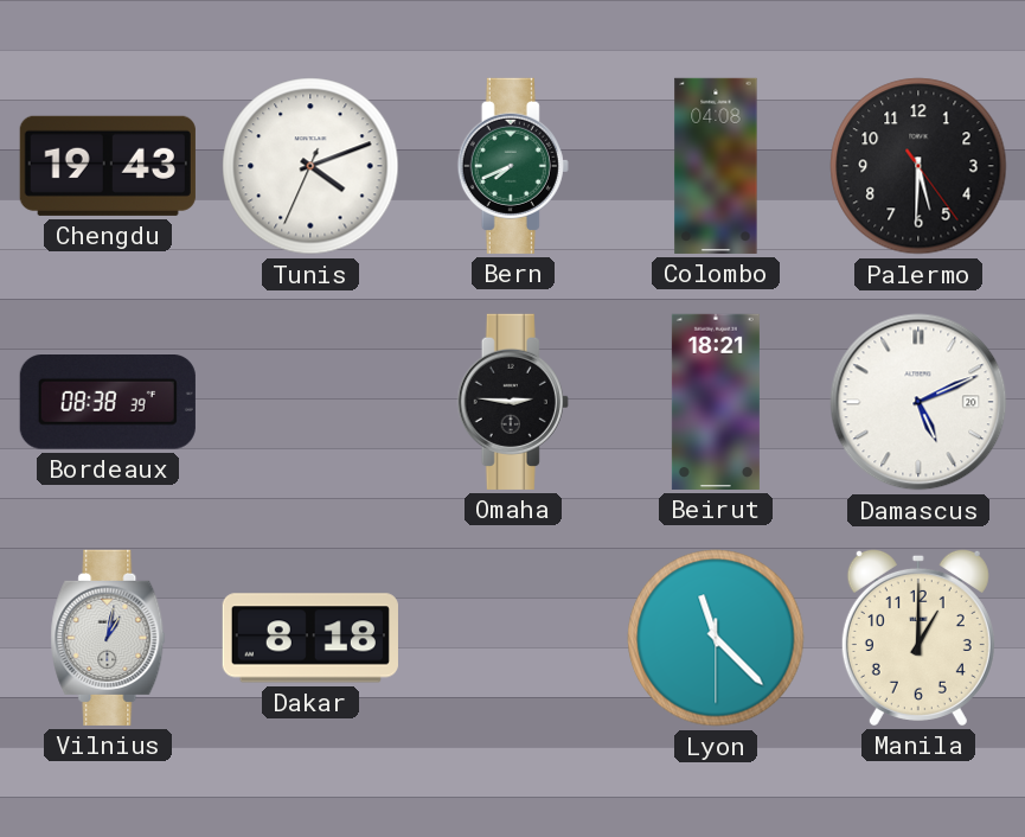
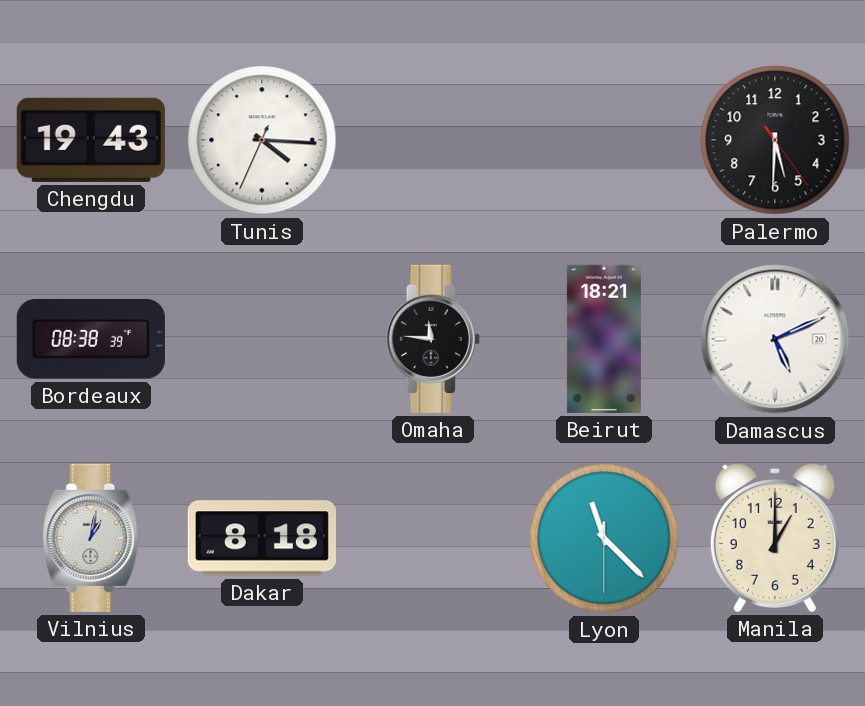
Tunis: 4:11 -> 4:15 (262, 140)
Bern: 7:41 -> none (513, 166)
Colombo: 04:08 -> none (716, 166)
Omaha: 2:46 -> 11:46 (433, 339)
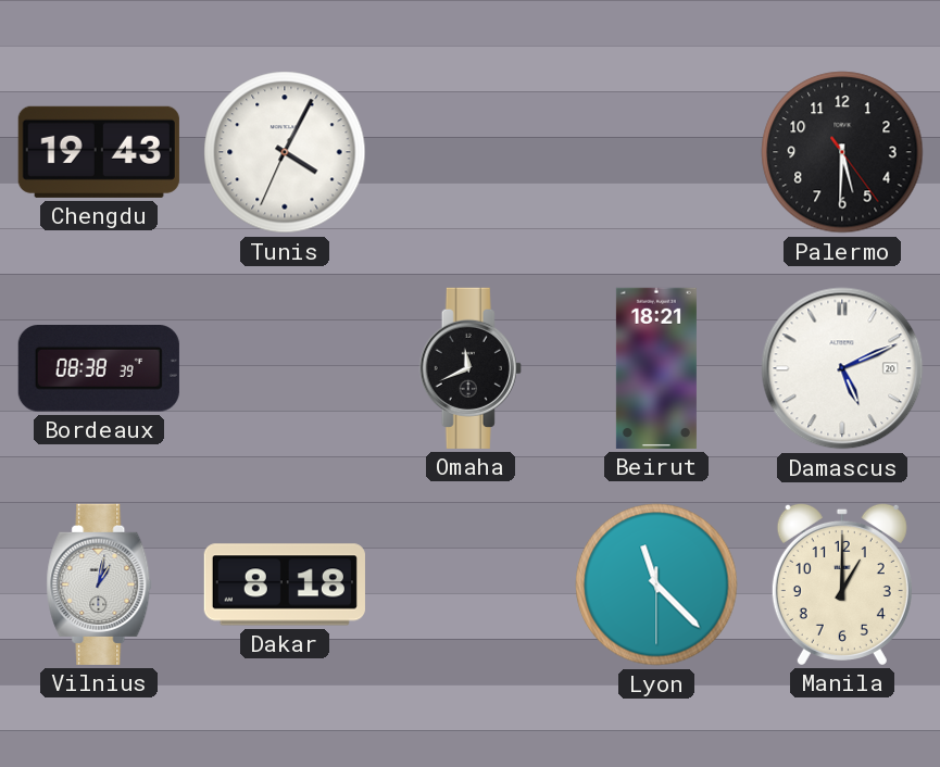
Tunis: 4:15 -> 4:04 (285, 152)
Omaha: 11:46 -> 11:41 (471, 368)
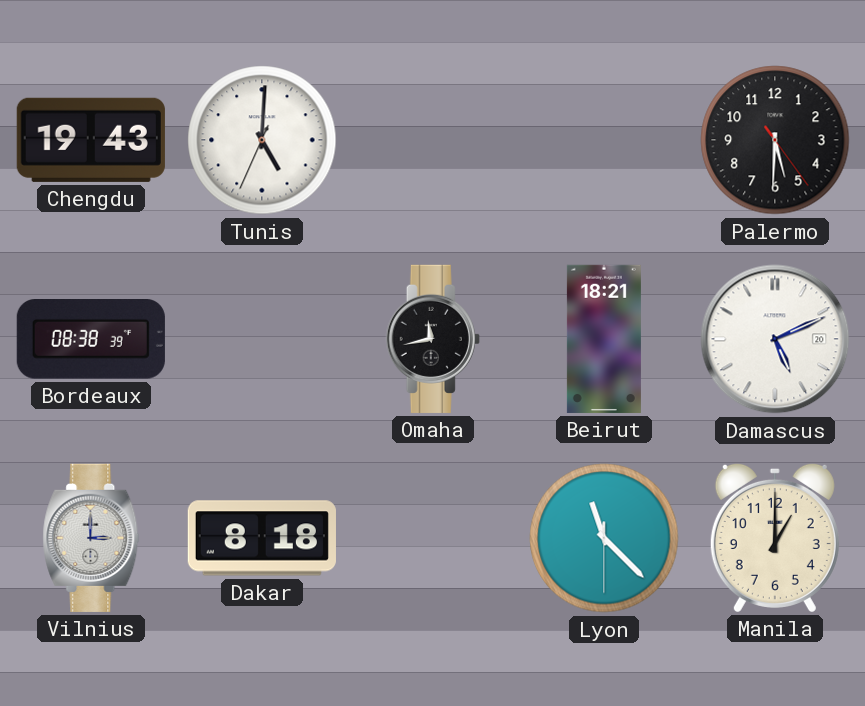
Tunis: 4:04 -> 5:00 (262, 140)
Omaha: 11:41 -> 11:43 (433, 339)
Vilnius: 1:02 -> 3:00 (91, 538)
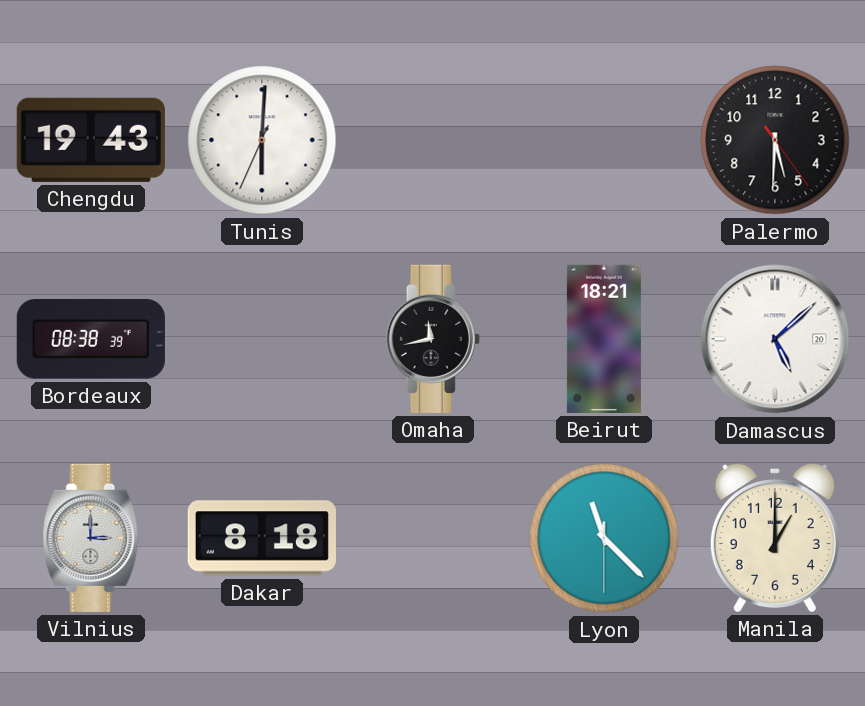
Tunis: 5:00 -> 6:00 (262, 140)
Damascus: 5:11 -> 5:08 (775, 339)
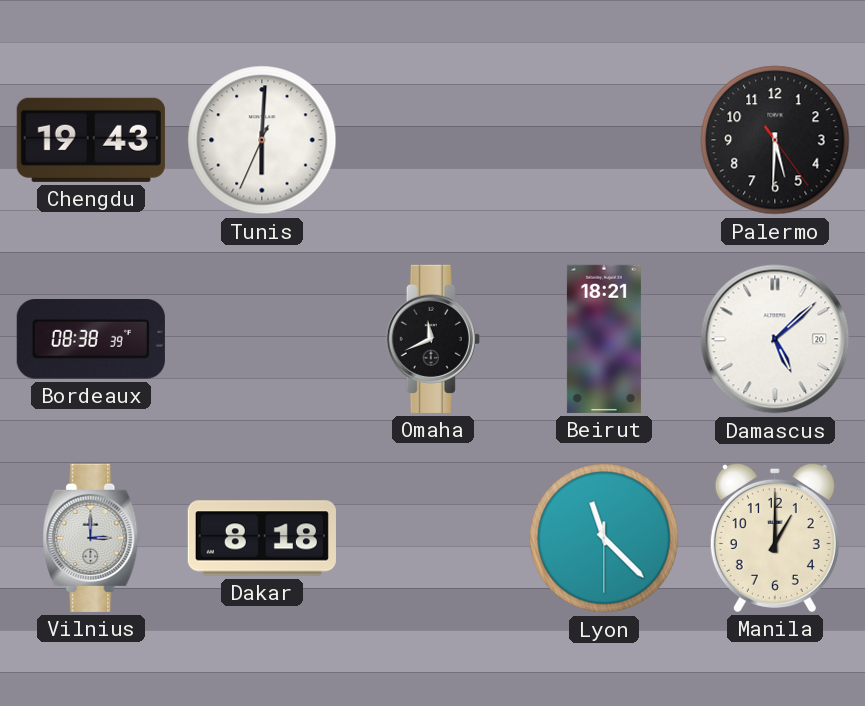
Omaha: 11:43 -> 11:41 (433, 339)
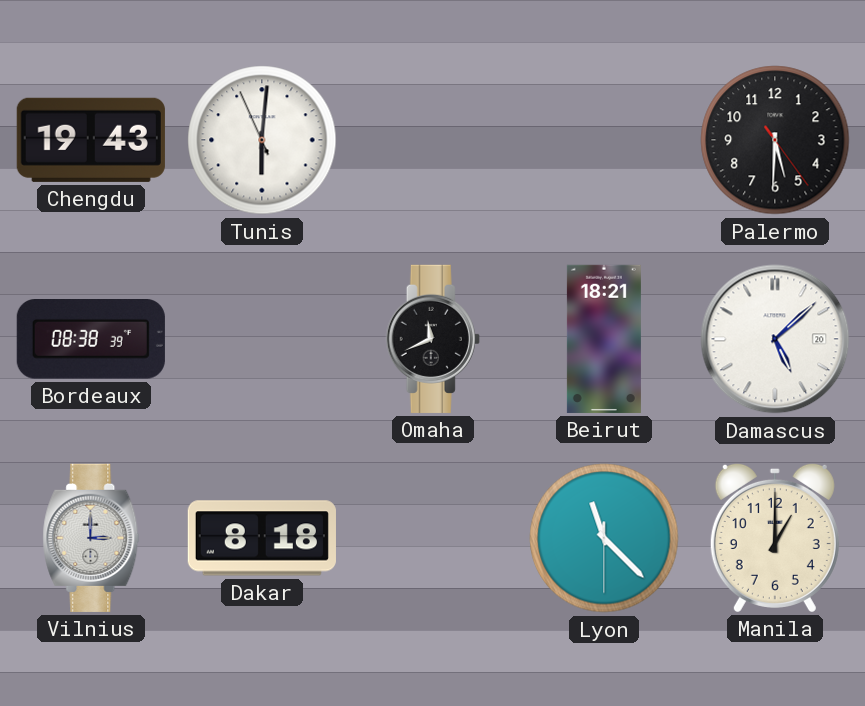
Tunis: 6:00:34 -> 6:00:56 (262, 140)
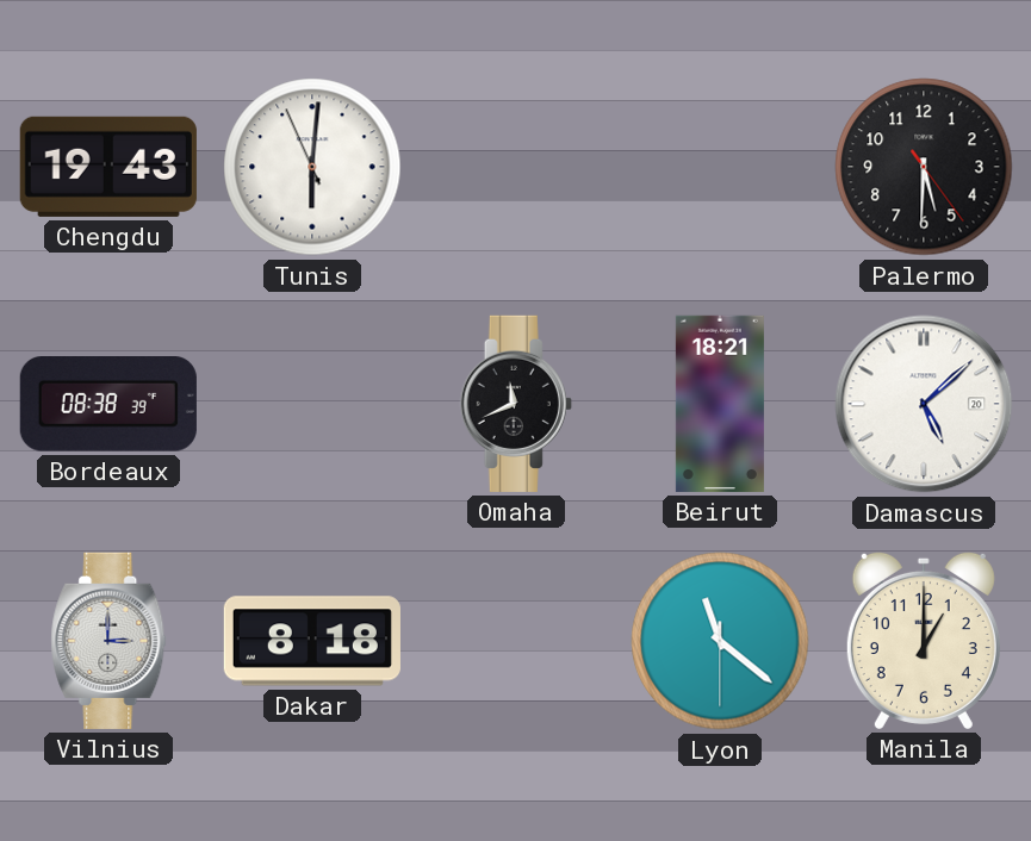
Lyon: 11:22 -> 11:21 (720, 641)
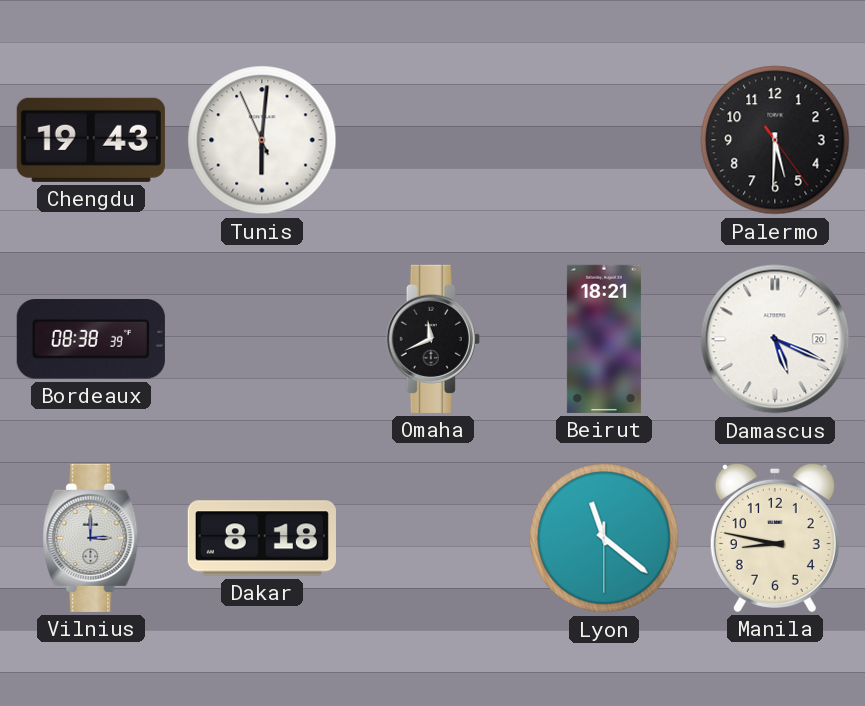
Damascus: 5:08 -> 5:19 (775, 339)
Manila: 1:00 -> 8:47 (775, 537)
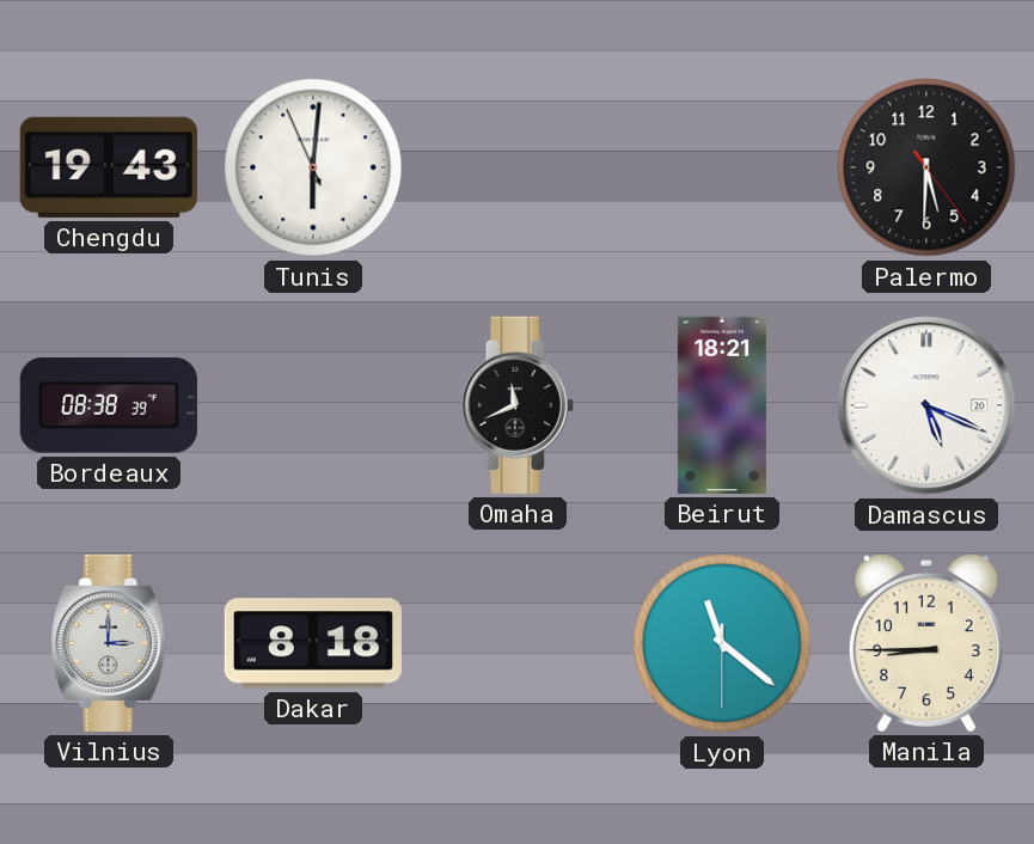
Manila: 8:47 -> 8:45 (926, 642)
